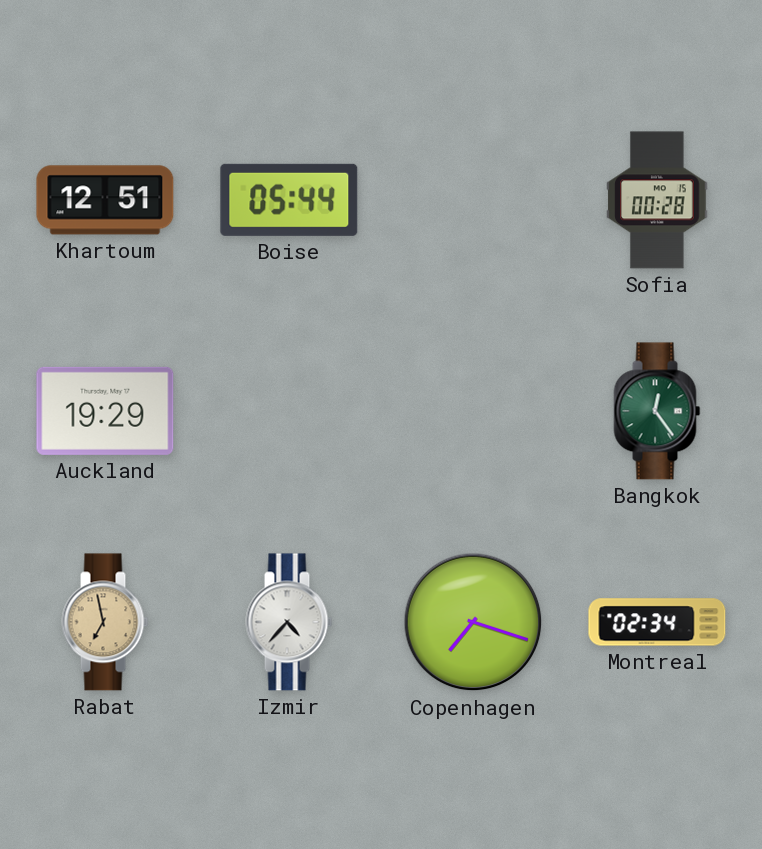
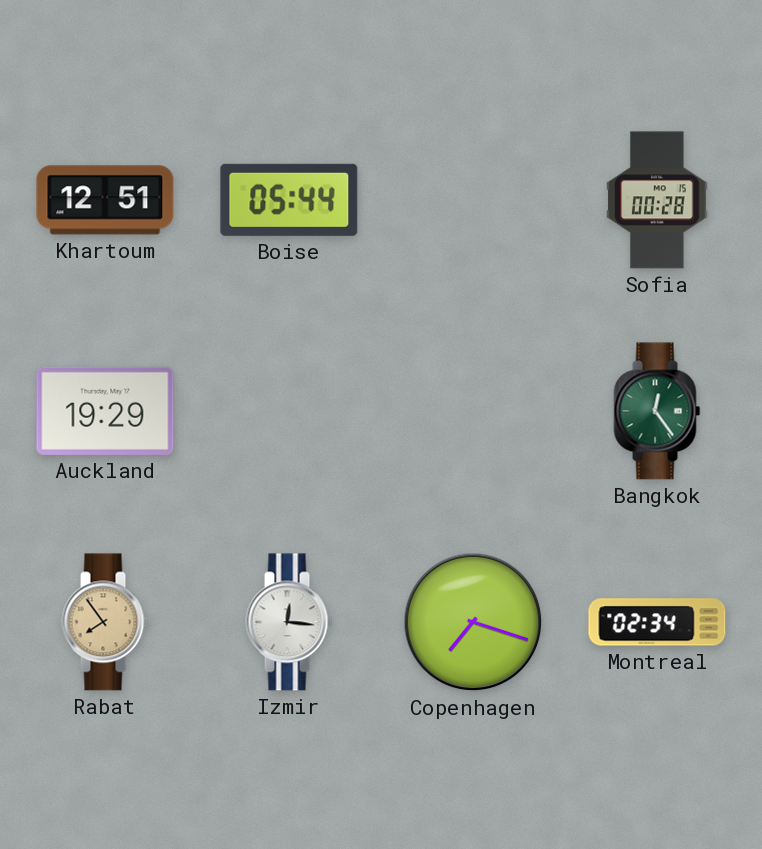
Rabat: 6:58 -> 7:54 (105, 622)
Izmir: 4:37 -> 12:16 (289, 622)
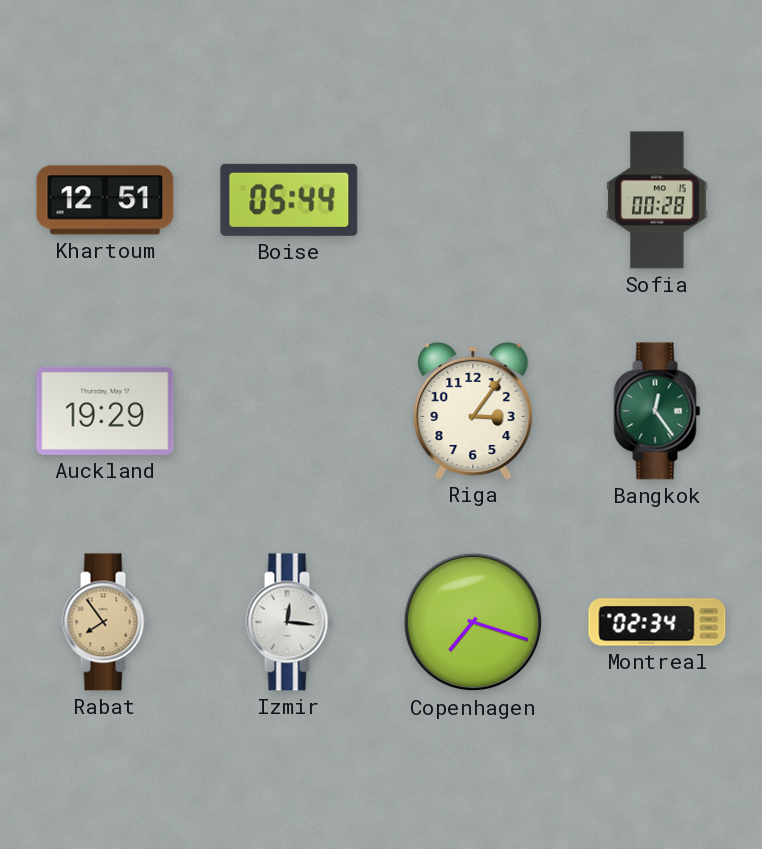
Riga: none -> 3:06 (473, 410)
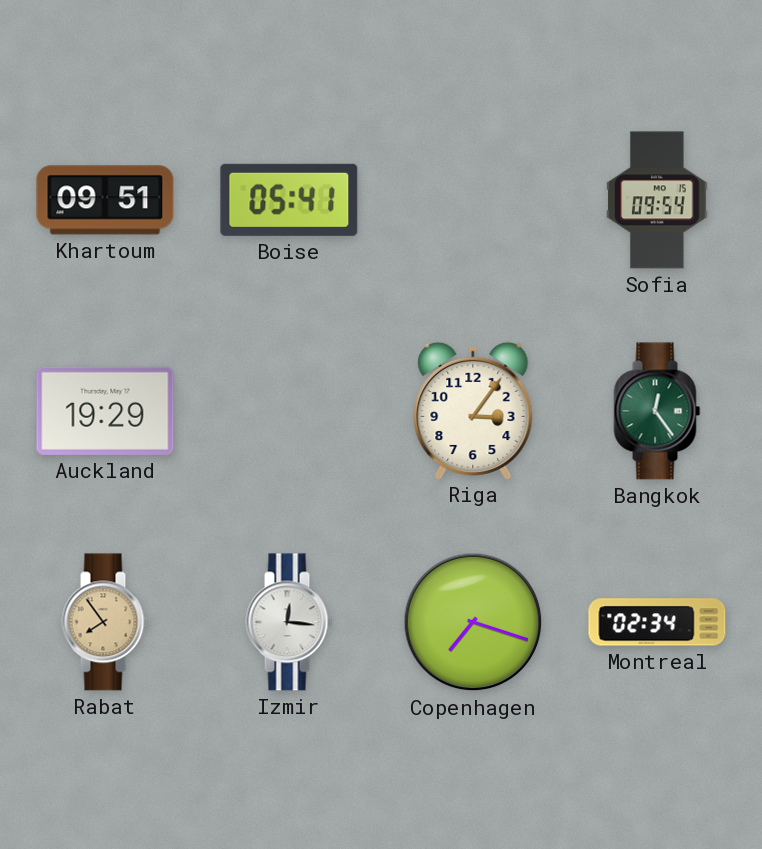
Khartoum: 12:51 -> 09:51 (105, 200)
Boise: 05:44 -> 05:41 (289, 200)
Sofia: 00:28 -> 09:54 (657, 200)
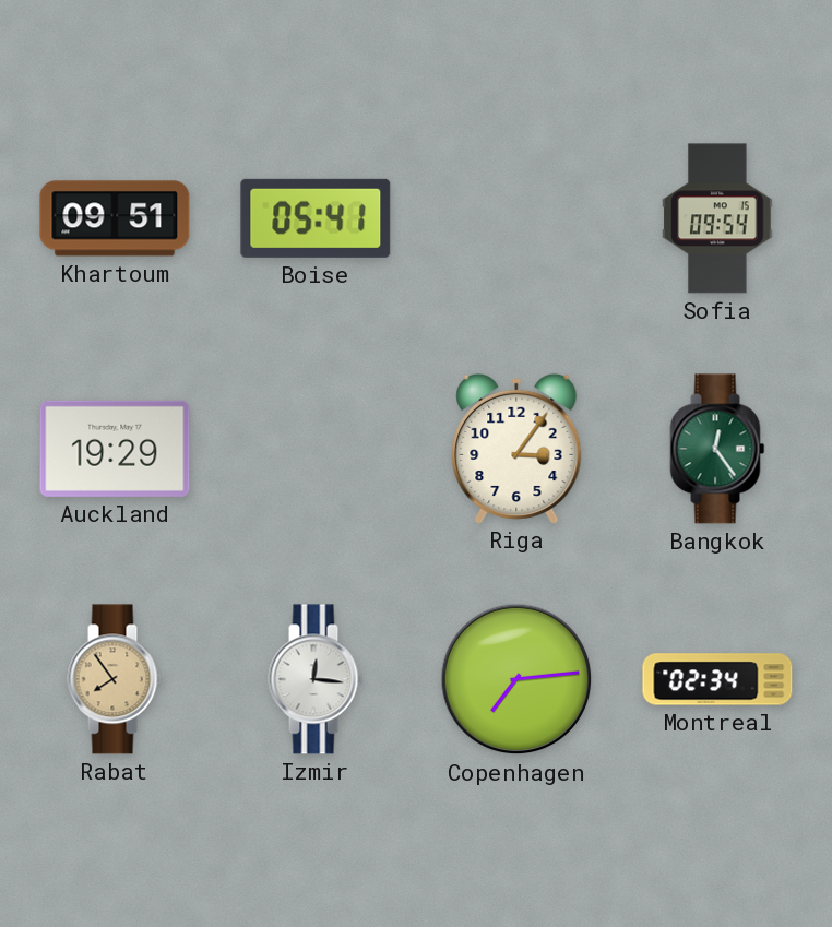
Copenhagen: 7:18 -> 7:14 (516, 679)
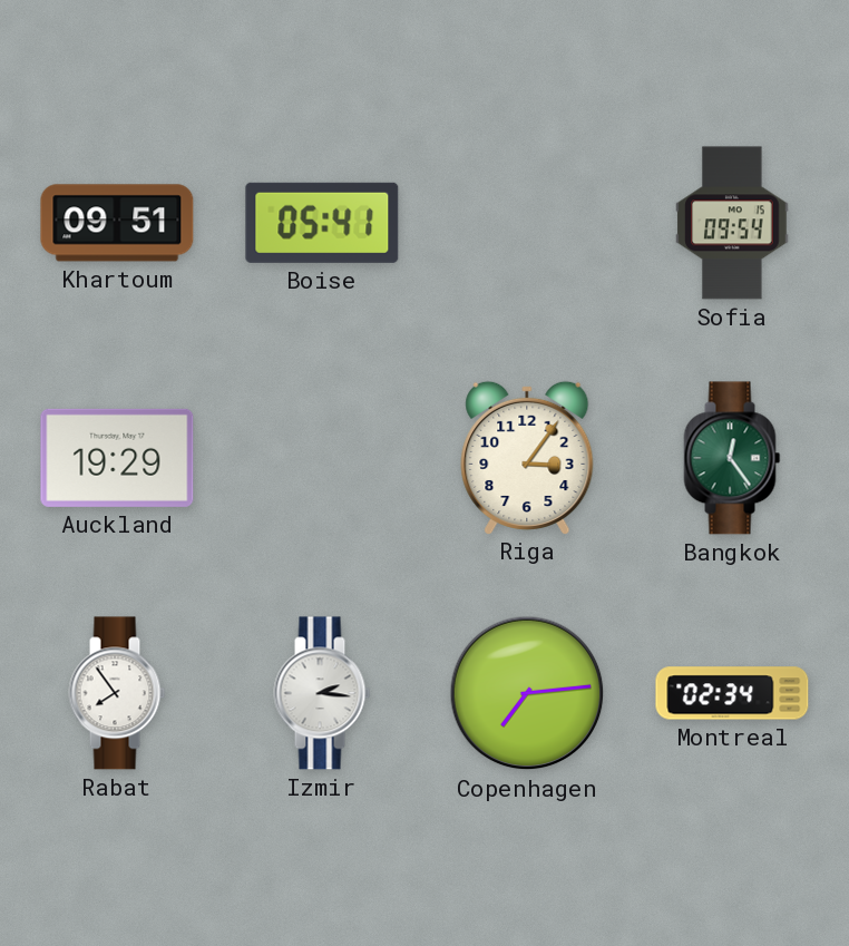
Rabat dial: champagne -> white (117, 693)
Izmir: 12:16 -> 2:16 (322, 693)
